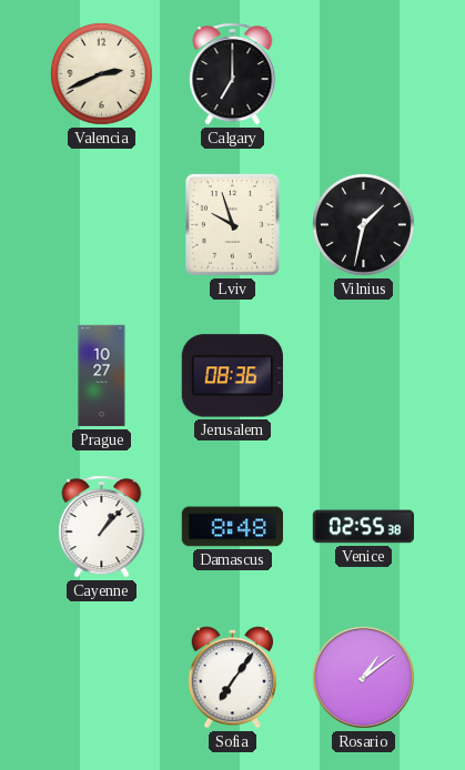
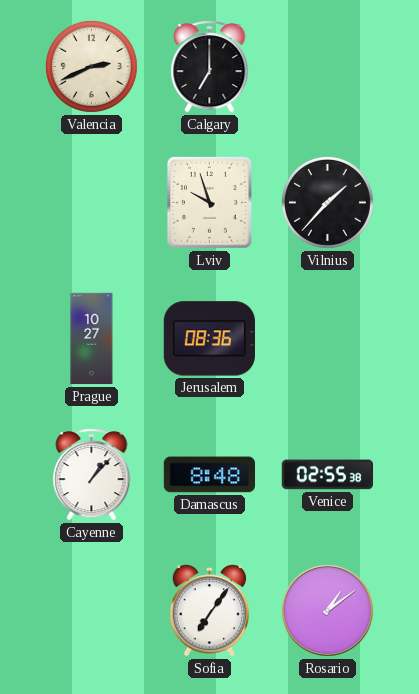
Vilnius: 1:32 -> 1:37 (327, 202)
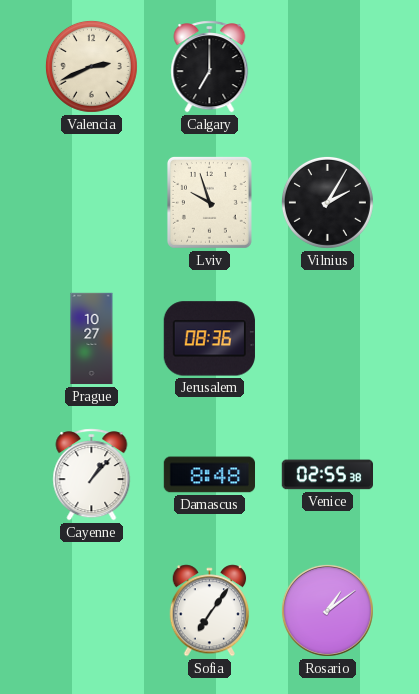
Vilnius: 1:37 -> 2:05 (327, 202)
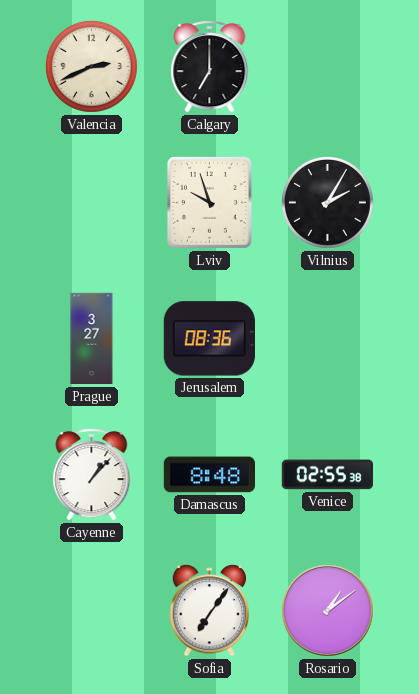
Prague: 10:27 -> 3:27 (92, 339)
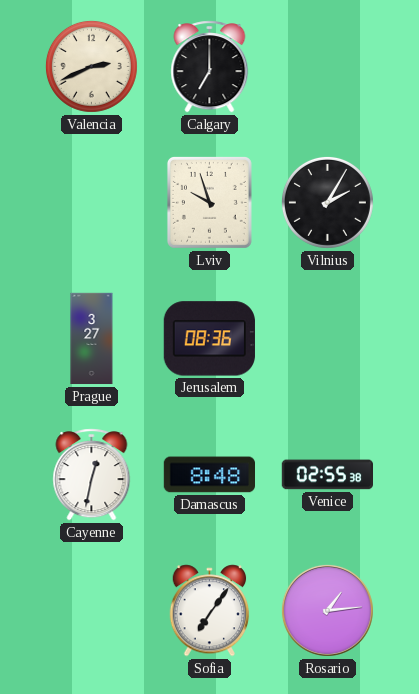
Cayenne: 1:07 -> 12:32 (92, 475)
Rosario: 1:09 -> 1:14 (327, 610)
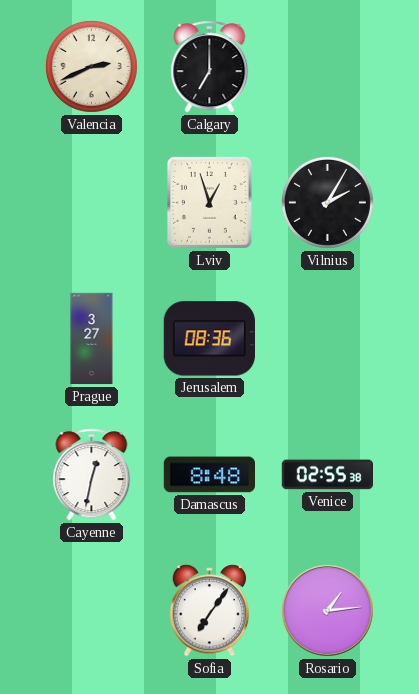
Lviv: 9:57 -> 12:57 (209, 202)
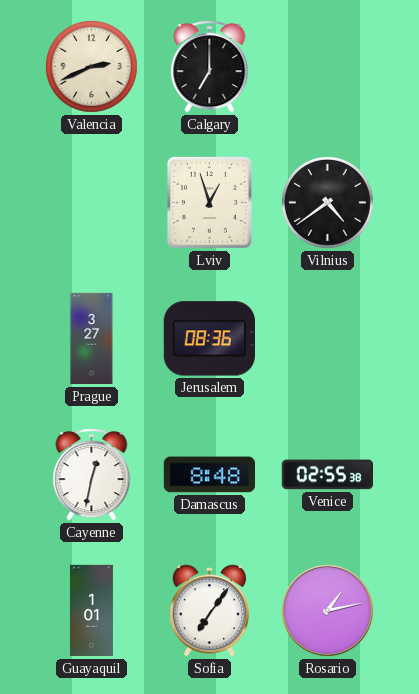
Vilnius: 2:05 -> 4:39 (327, 202)
Guayaquil: none -> 1:01 (91, 611)
Rosario: 1:14 -> 1:13 (327, 610)
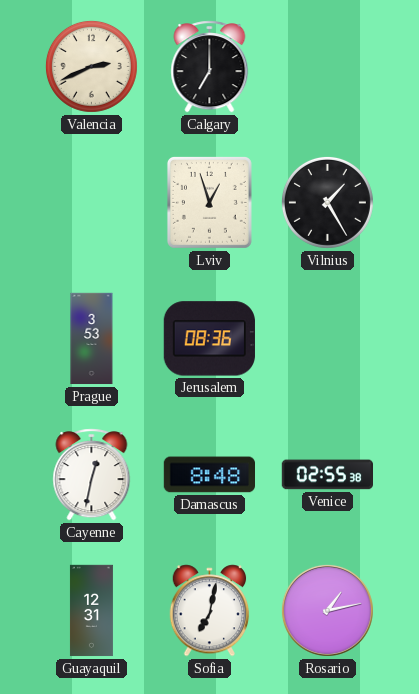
Vilnius: 4:39 -> 1:25 (327, 202)
Prague: 3:27 -> 3:53 (92, 339)
Guayaquil: 1:01 -> 12:31 (91, 611)
Sofia: 7:06 -> 7:02 (210, 611)
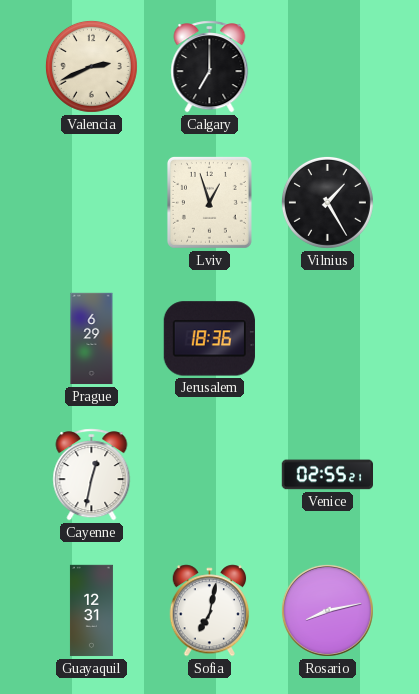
Prague: 3:53 -> 6:29 (92, 339)
Jerusalem: 08:36 -> 18:36 (209, 339)
Damascus: 8:48 -> none (209, 475)
Venice: 02:55:38 -> 02:55:21 (327, 475)
Rosario: 1:13 -> 8:13 (327, 610)
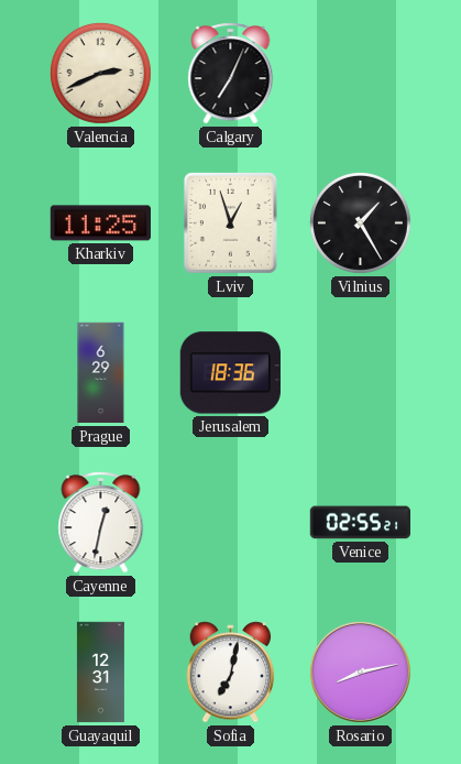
Calgary: 7:00 -> 7:04 (231, 74)
Kharkiv: none -> 11:25 (100, 223)
